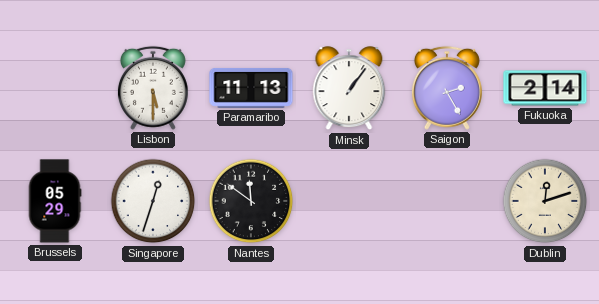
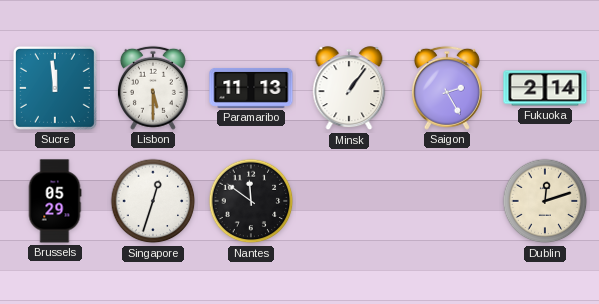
Sucre: none -> 11:59 (55, 88)
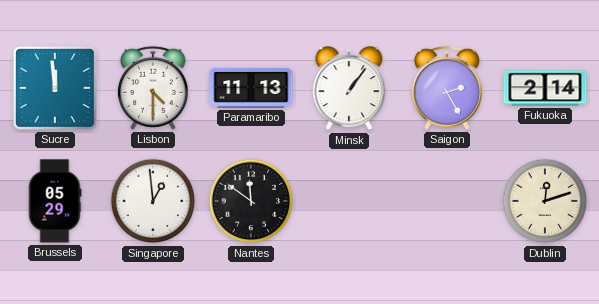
Lisbon: 5:30 -> 4:30 (153, 88)
Singapore: 12:33 -> 12:59 (153, 201)
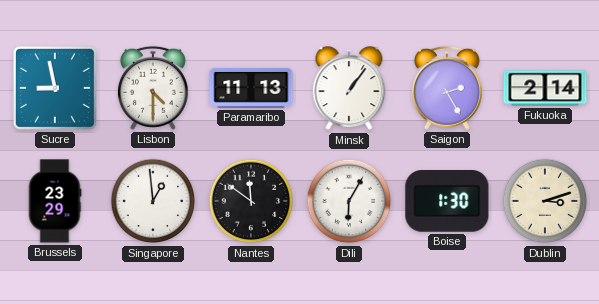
Sucre: 11:59 -> 8:58 (55, 88)
Brussels: 05:29 -> 23:29 (55, 201)
Dili: none -> 6:05 (349, 201)
Boise: none -> 1:30 (447, 201)
Dublin: 12:12 -> 3:12 (545, 201)
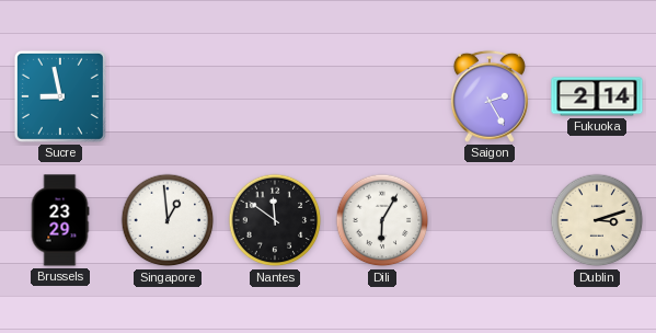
Lisbon: 4:30 -> none (153, 88)
Paramaribo: 11:13 -> none (251, 88)
Minsk: 1:06 -> none (349, 89)
Boise: 1:30 -> none (447, 201)
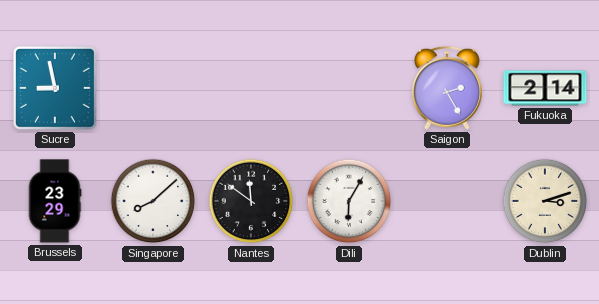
Singapore: 12:59 -> 8:08 (153, 201)
